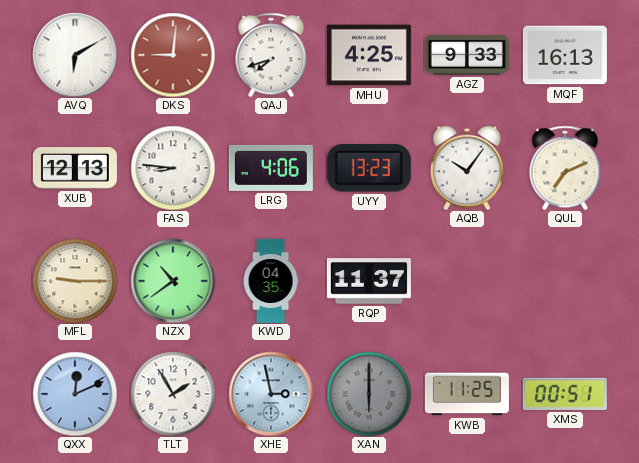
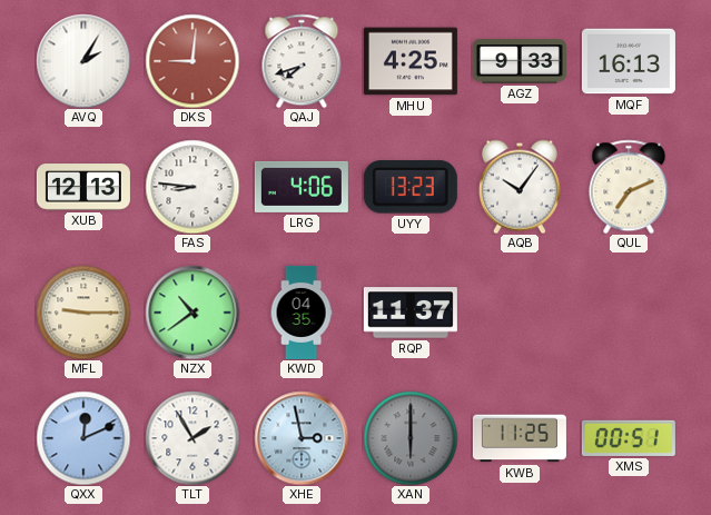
AVQ: 6:10 -> 2:05 (83, 61)
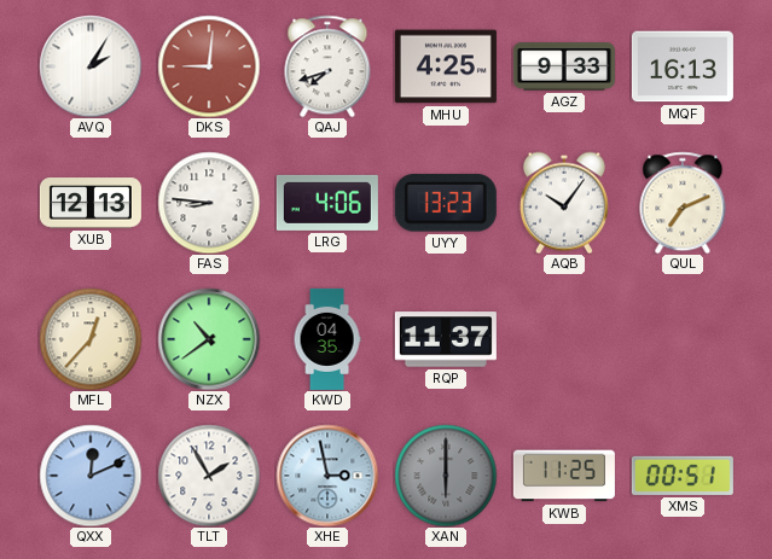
MFL: 9:15 -> 12:37 (91, 339)
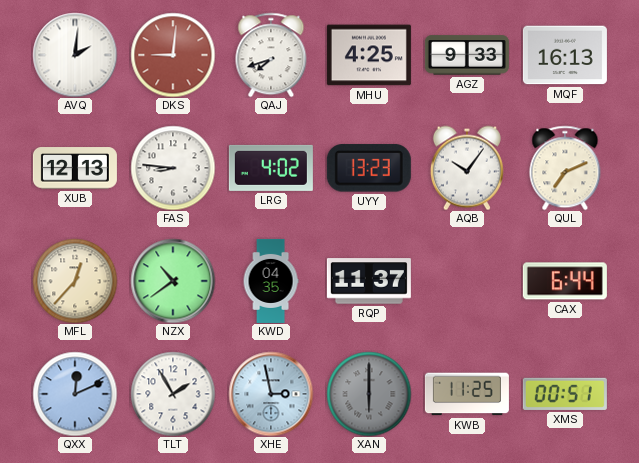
AVQ: 2:05 -> 2:01 (75, 55)
LRG: 4:06 -> 4:02 (271, 168)
CAX: none -> 6:44 (565, 281)
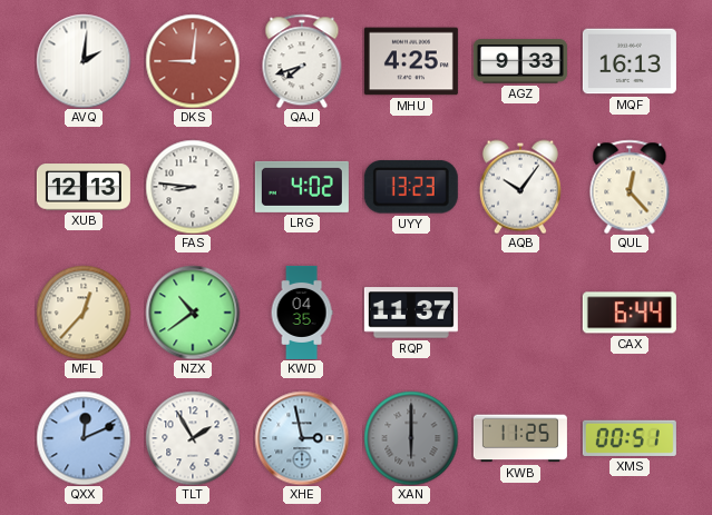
QUL: 7:11 -> 12:23 (630, 187)
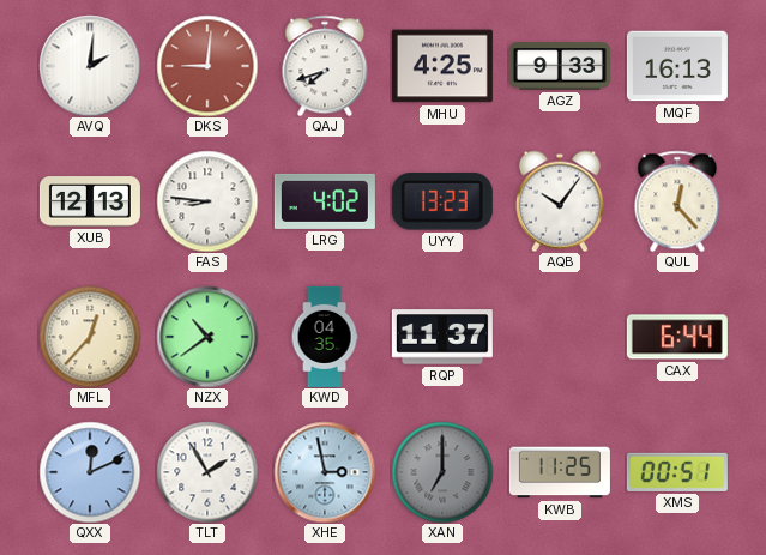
XAN: 6:00 -> 7:00 (442, 472)
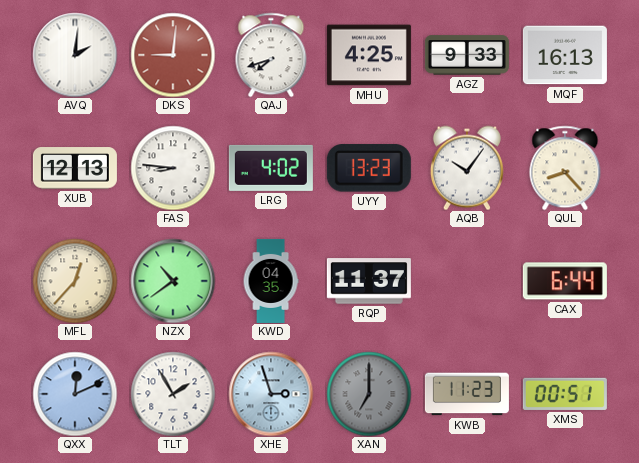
QUL: 12:23 -> 8:23 (565, 168)
XHE: 2:58 -> 2:57 (271, 394)
KWB: 11:25 -> 11:23 (467, 394)
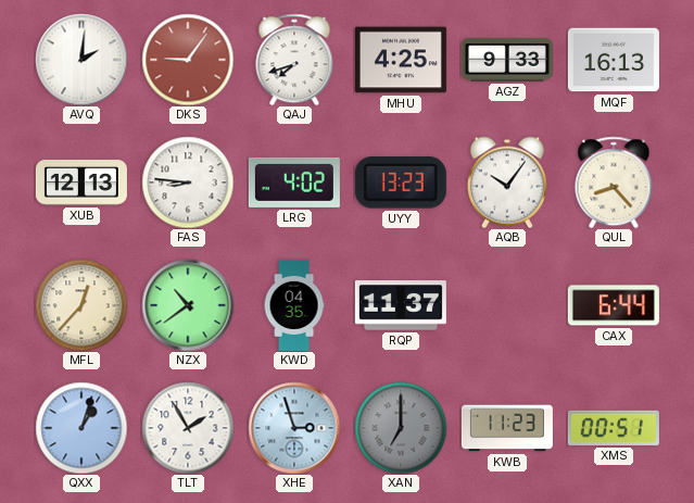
DKS: 9:01 -> 9:06 (188, 60)
QXX: 12:11 -> 1:03 (81, 428)
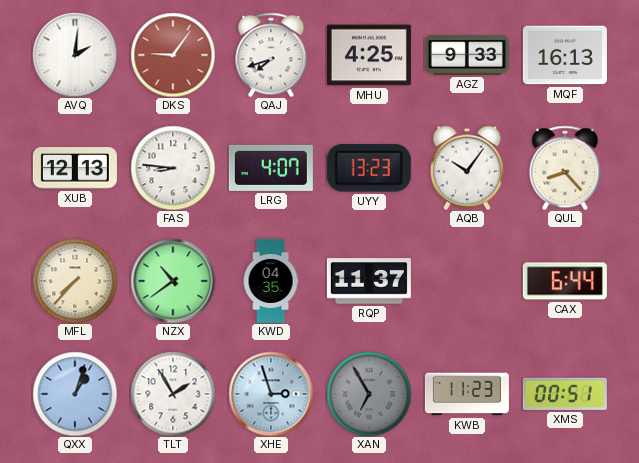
LRG: 4:02 -> 4:07 (271, 168)
MFL: 12:37 -> 7:37 (75, 281)
XAN: 7:00 -> 6:55 (369, 394)
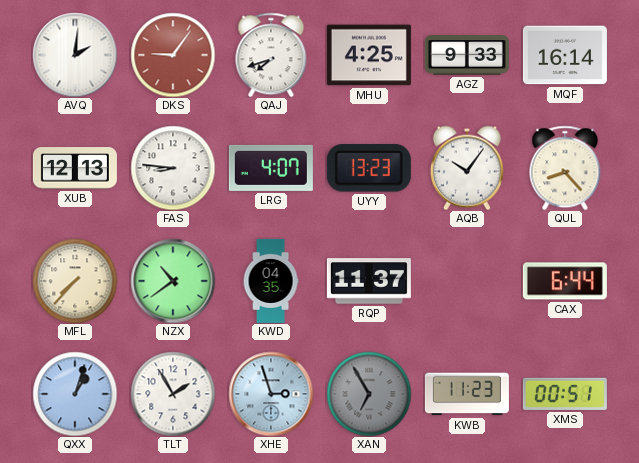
MQF: 16:13 -> 16:14 (565, 55)
